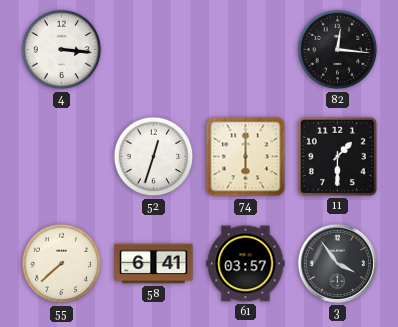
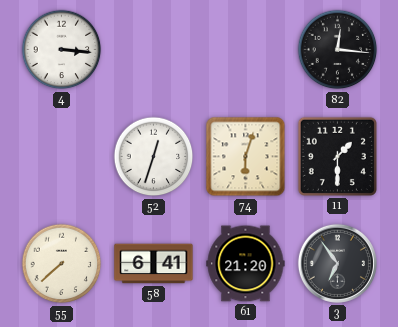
74: 6:00 -> 6:03 (246, 157)
61: 03:57 -> 21:20 (246, 264)
3: 3:54 -> 6:54 (337, 263)
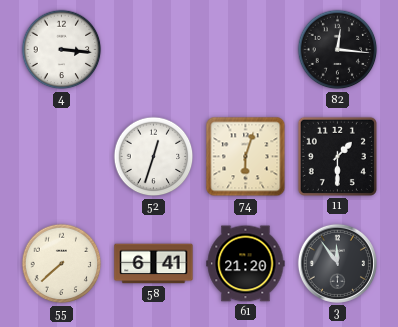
3: 6:54 -> 11:54 (337, 263)
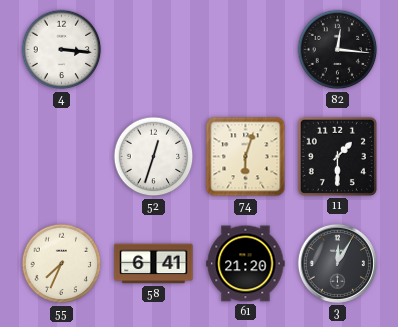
55: 7:38 -> 7:34 (62, 264)
3: 11:54 -> 12:05 (337, 263)
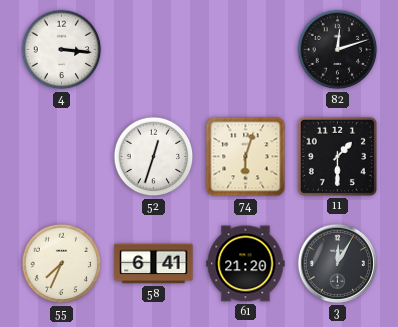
82: 12:16 -> 12:12 (338, 50)
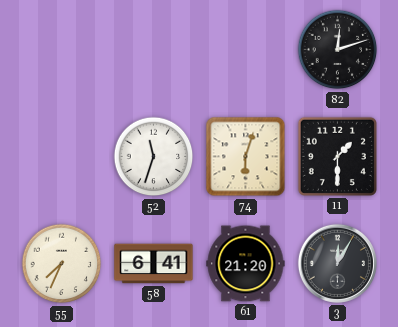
4: 3:16 -> none (62, 50)
52: 12:33 -> 11:33 (154, 157)
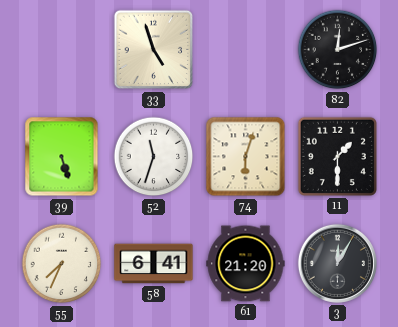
33: none -> 4:57 (154, 50)
39: none -> 5:27 (62, 157)
